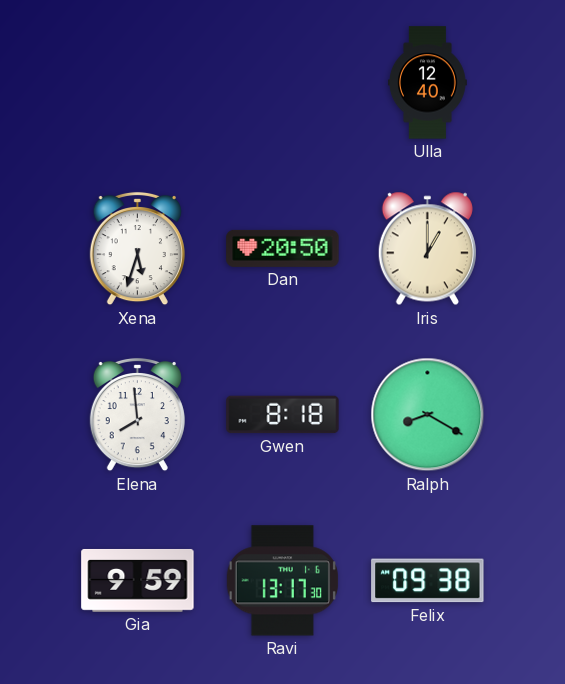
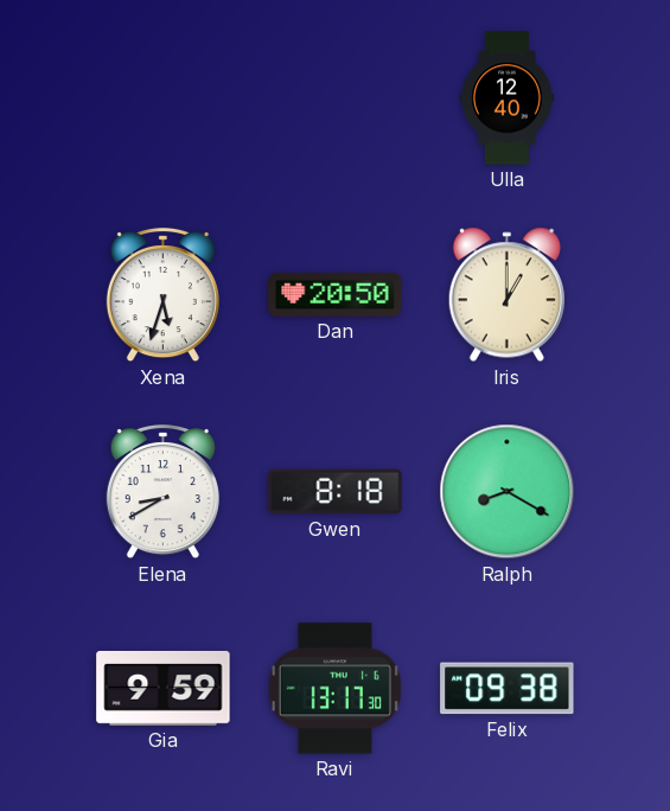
Elena: 7:59 -> 8:40 (162, 492)
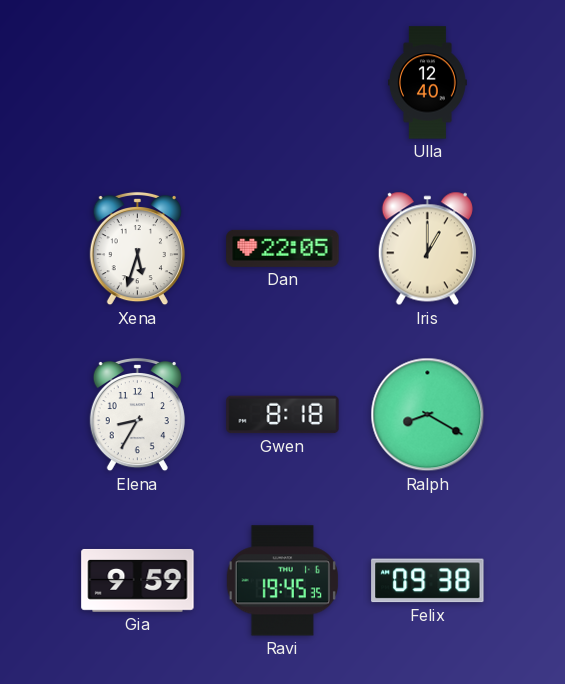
Dan: 20:50 -> 22:05 (283, 248)
Elena: 8:40 -> 8:35 (137, 415)
Ravi: 13:17 -> 19:45 (282, 581)
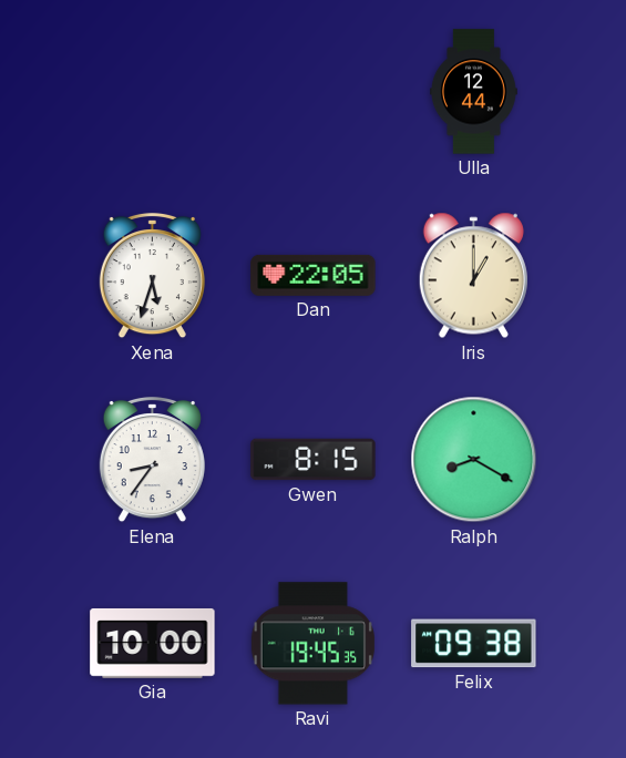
Ulla: 12:40 -> 12:44 (474, 92)
Elena: 8:35 -> 8:36 (152, 460)
Gwen: 8:18 -> 8:15 (314, 460)
Gia: 9:59 -> 10:00 (153, 644)
